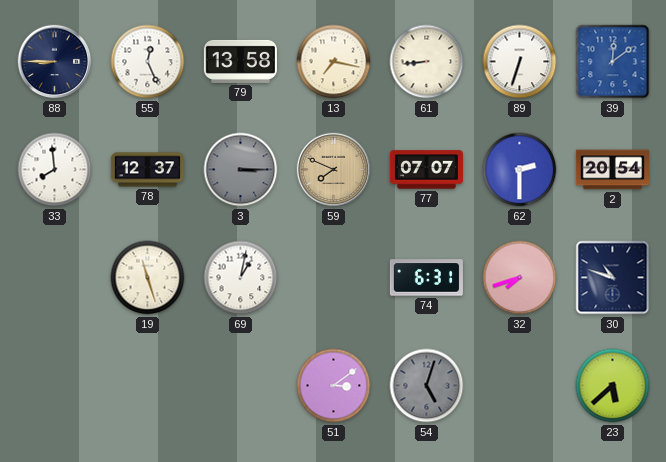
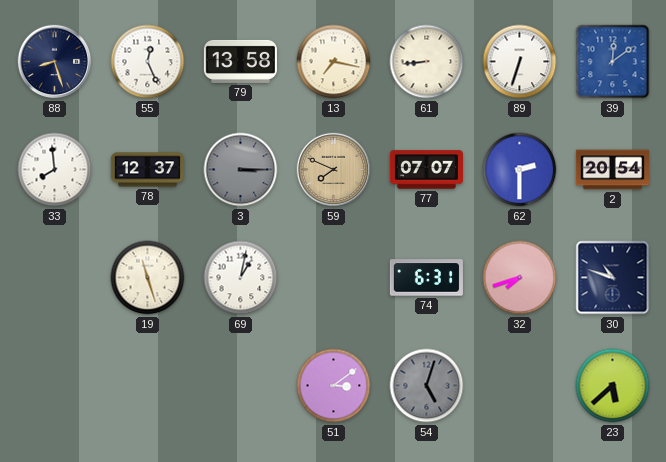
88: 8:45 -> 8:27 (55, 62)
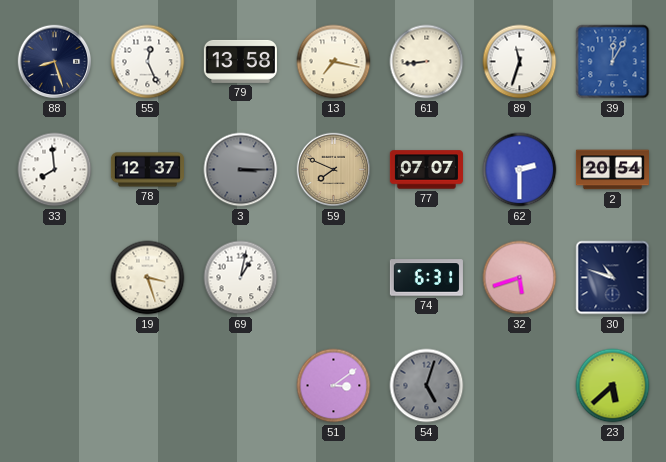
89: 6:33 -> 11:33 (520, 62)
39: 12:09 -> 12:05 (613, 62)
19: 11:27 -> 3:27 (148, 278)
32: 7:42 -> 5:42 (520, 278)
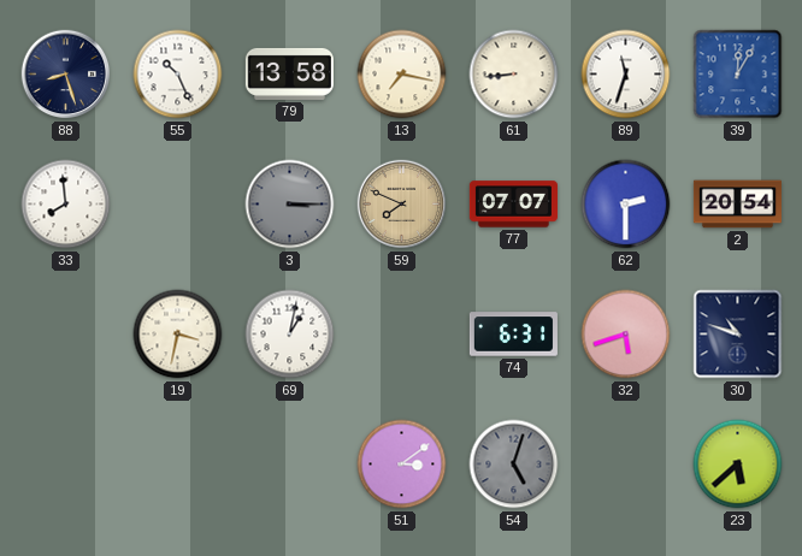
55: 12:26 -> 10:26 (178, 75)
78: 12:37 -> none (147, 170)
19: 3:27 -> 3:32 (178, 335)
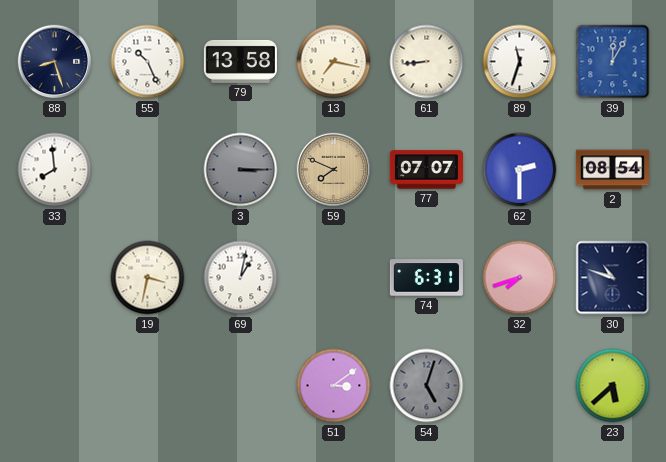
2: 20:54 -> 08:54 (612, 170)
32: 5:42 -> 7:42 (520, 278)
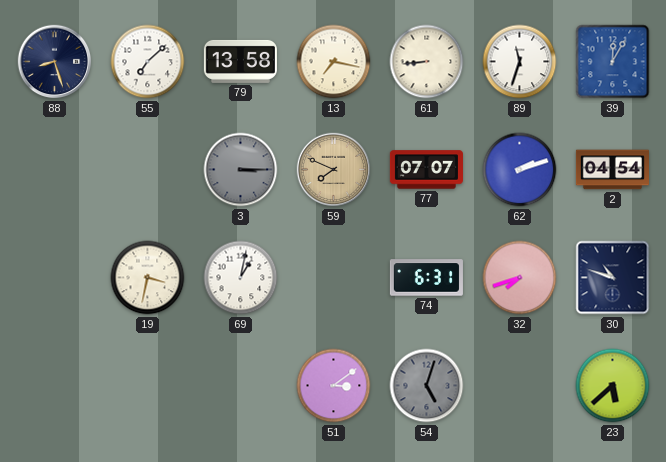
55: 10:26 -> 7:08 (148, 62)
33: 7:59 -> none (55, 170)
62: 2:30 -> 2:12 (520, 170)
2: 08:54 -> 04:54 (612, 170)
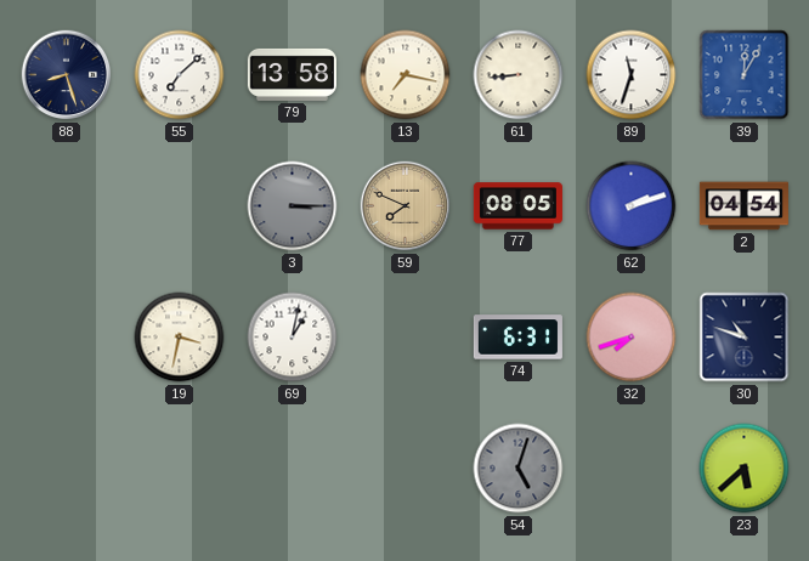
77: 07:07 -> 08:05 (517, 206)
51: 3:09 -> none (334, 386)
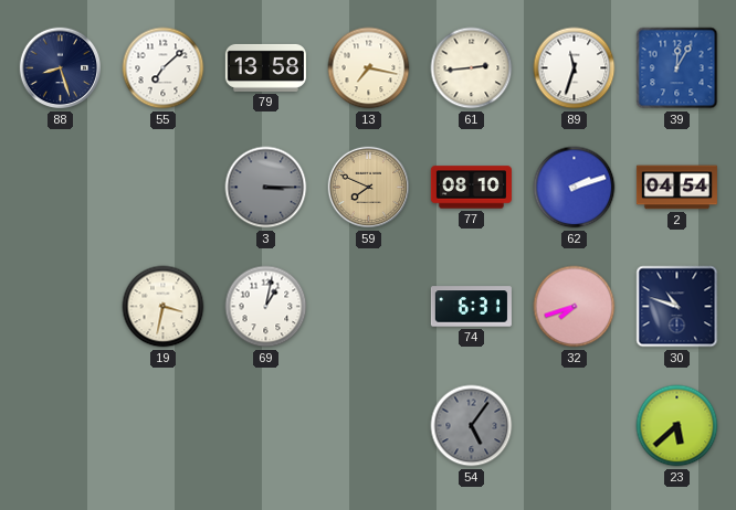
61: 8:44 -> 2:44 (472, 68)
77: 08:05 -> 08:10 (471, 188)
54: 5:03 -> 5:06 (472, 426)
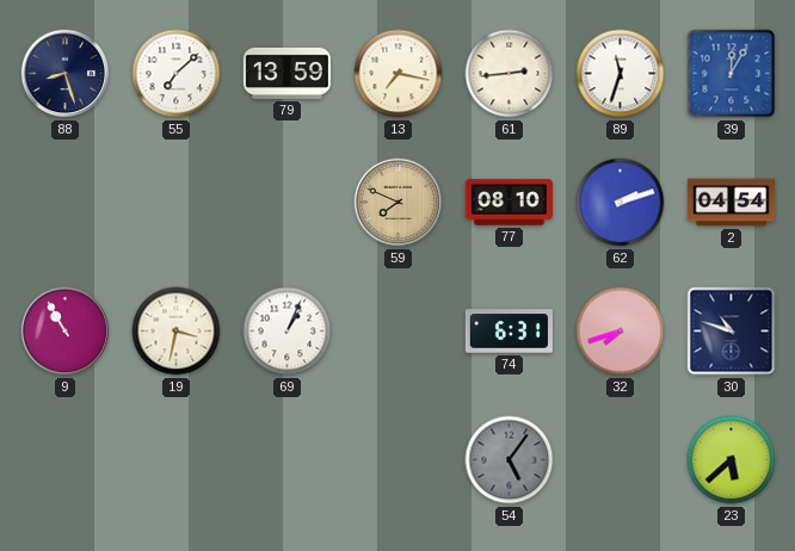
79: 13:58 -> 13:59 (286, 73)
3: 3:15 -> none (266, 188)
9: none -> 10:55 (66, 332)
69: 1:02 -> 1:04 (288, 332)
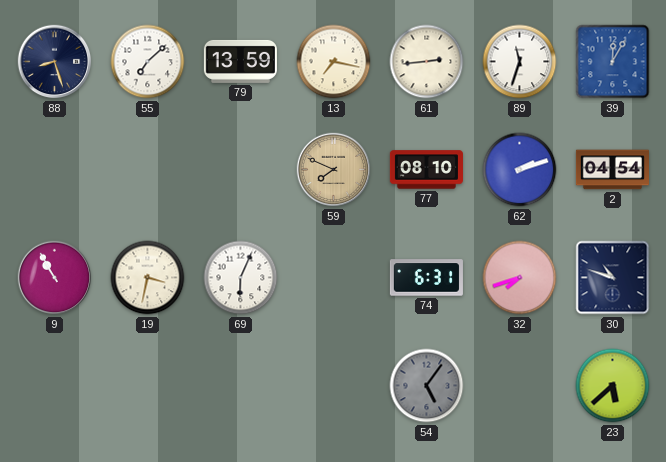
69: 1:04 -> 6:04 (241, 278)
